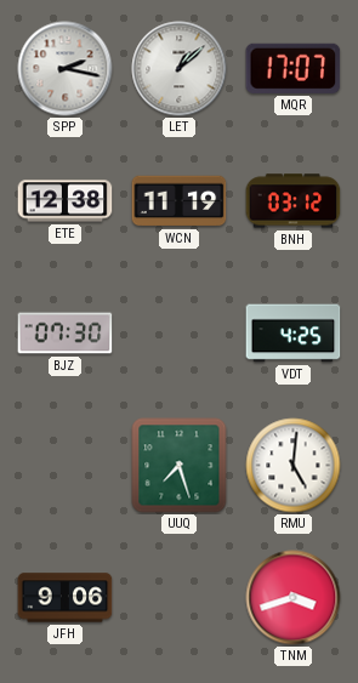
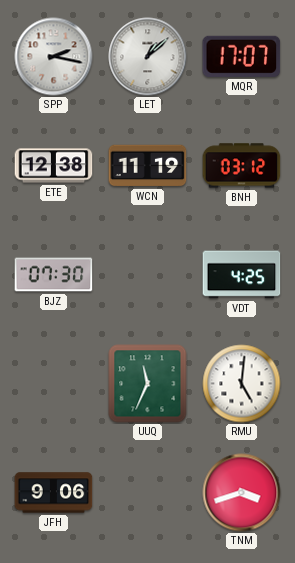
UUQ: 7:27 -> 11:34 (148, 384)
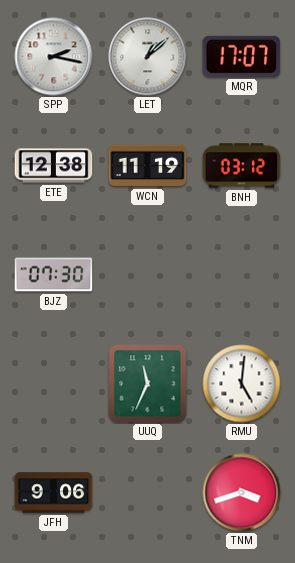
VDT: 4:25 -> none (242, 275)
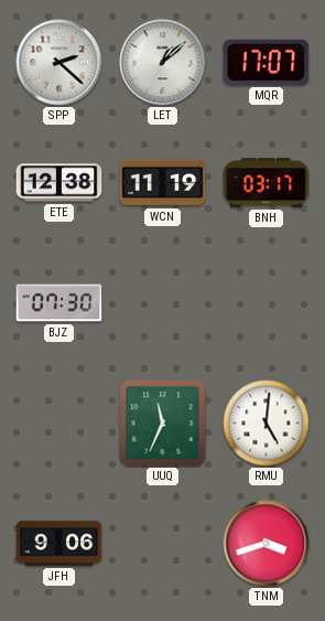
SPP: 2:17 -> 2:22 (59, 63)
BNH: 03:12 -> 03:17 (267, 183)
